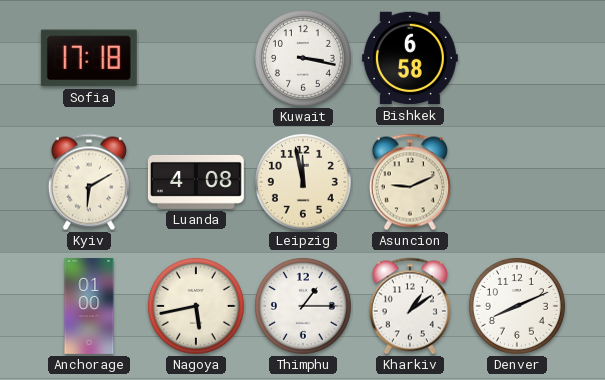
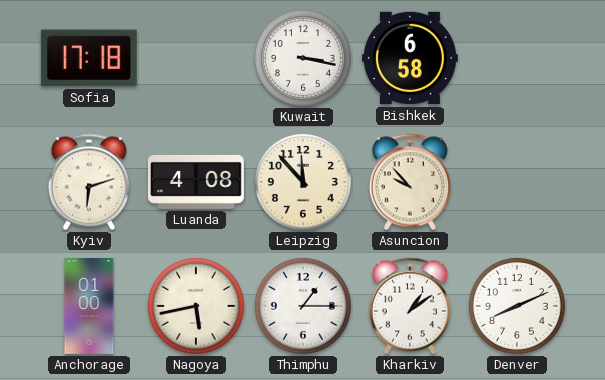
Kyiv: 6:10 -> 6:12 (89, 182)
Leipzig: 11:58 -> 11:53 (303, 182)
Asuncion: 9:11 -> 9:53 (410, 182)
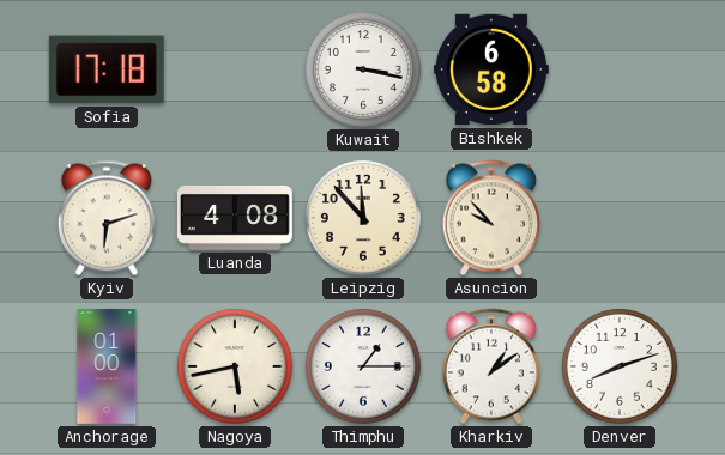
Denver: 8:11 -> 8:12 (620, 366)
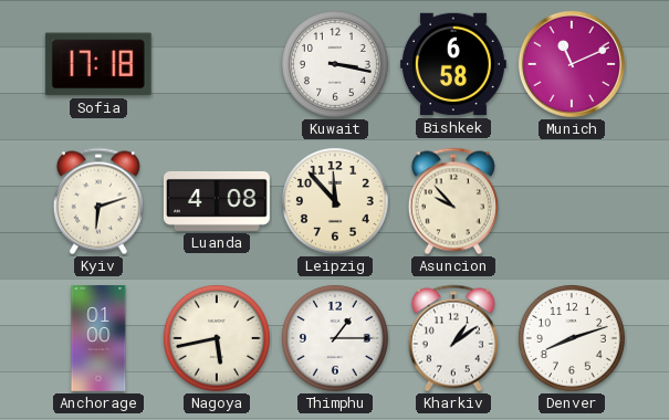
Munich: none -> 11:11 (572, 64)
